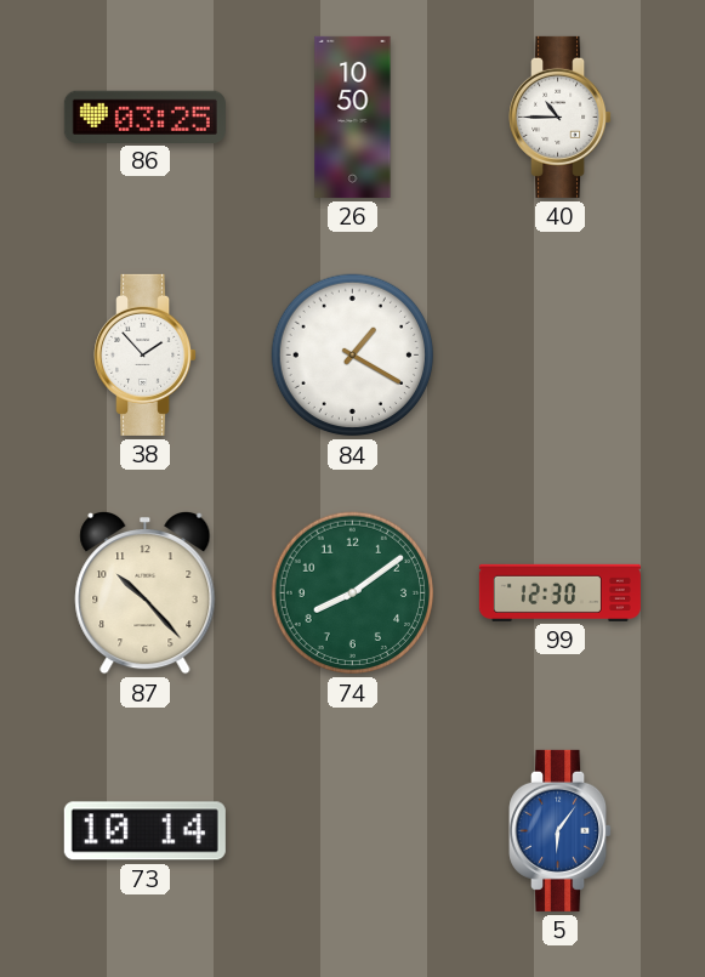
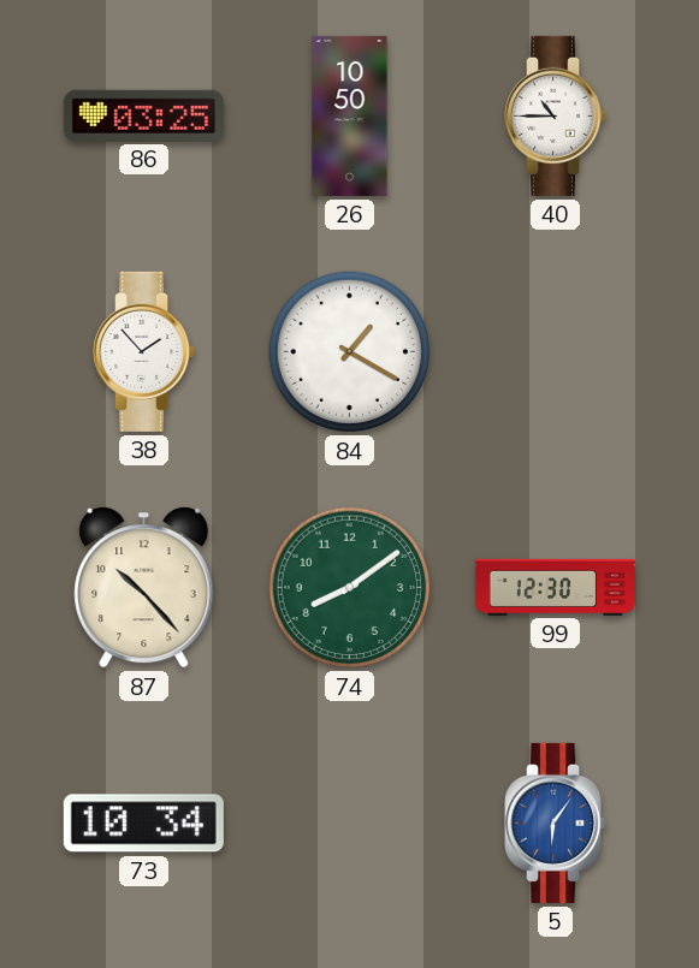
73: 10:14 -> 10:34 (143, 824)
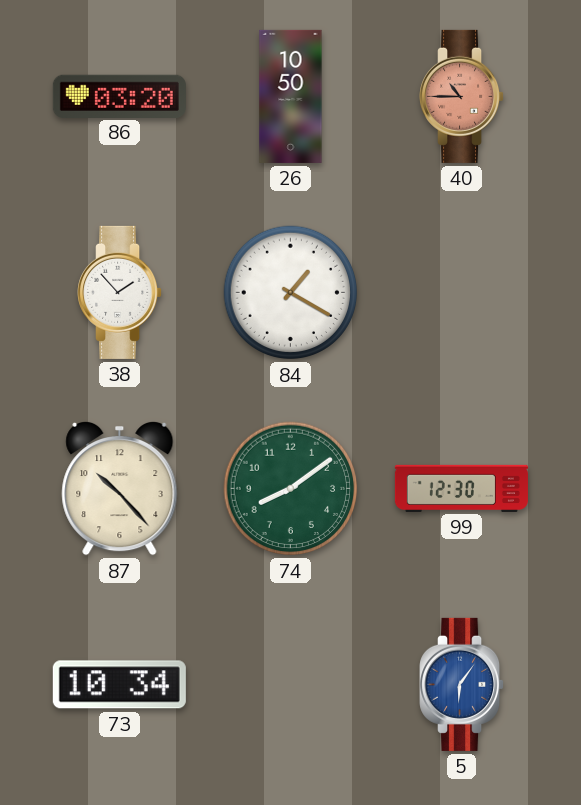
86: 03:25 -> 03:20 (119, 96)
40 dial: white -> salmon (462, 96)
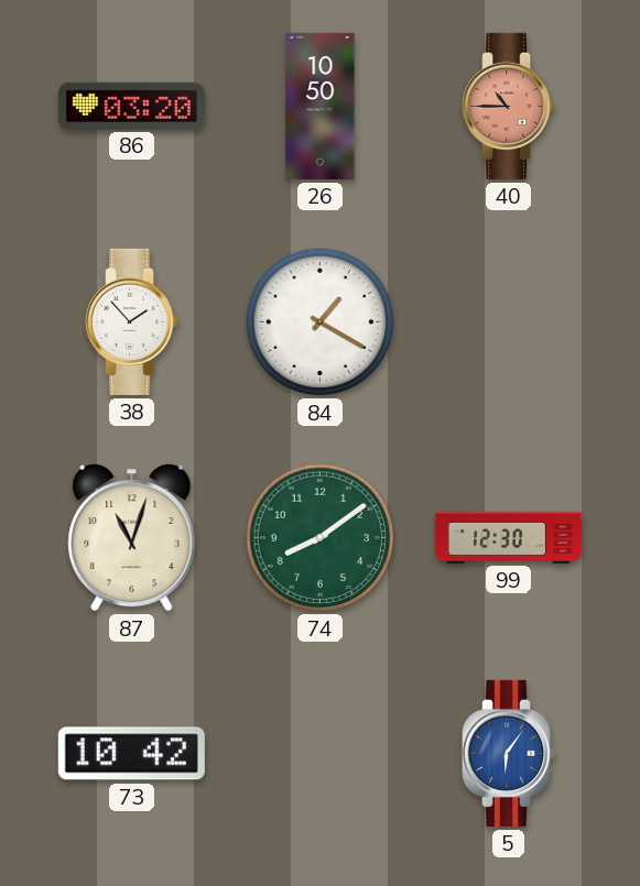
87: 10:23 -> 11:03 (132, 537)
73: 10:34 -> 10:42 (131, 754)
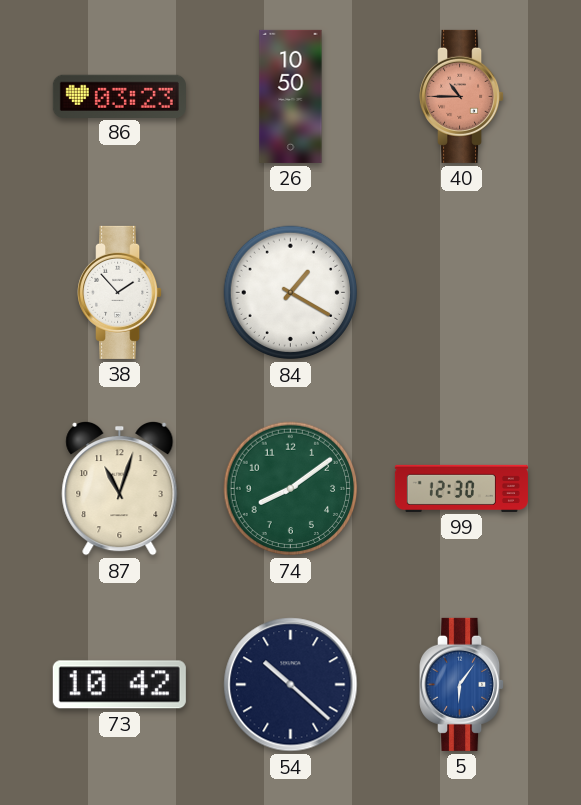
86: 03:20 -> 03:23 (119, 96)
54: none -> 10:22 (291, 685)
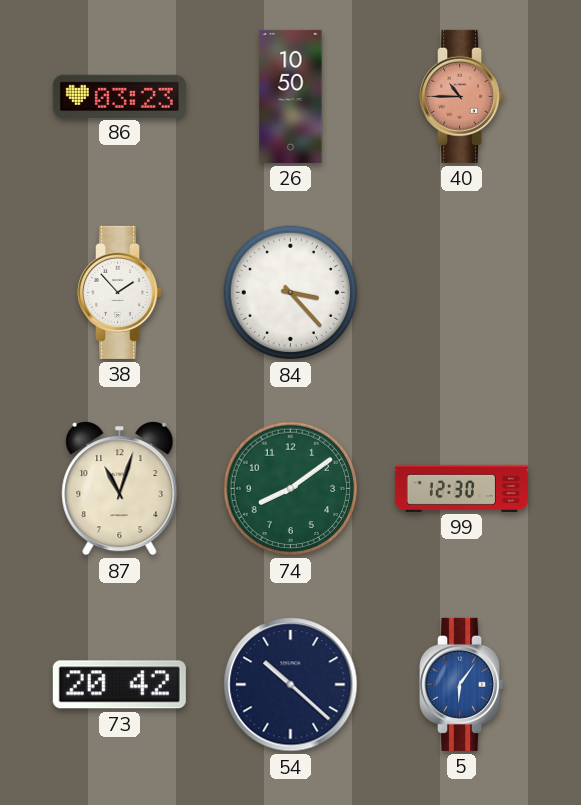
84: 1:20 -> 3:23 (291, 293)
73: 10:42 -> 20:42 (119, 685)
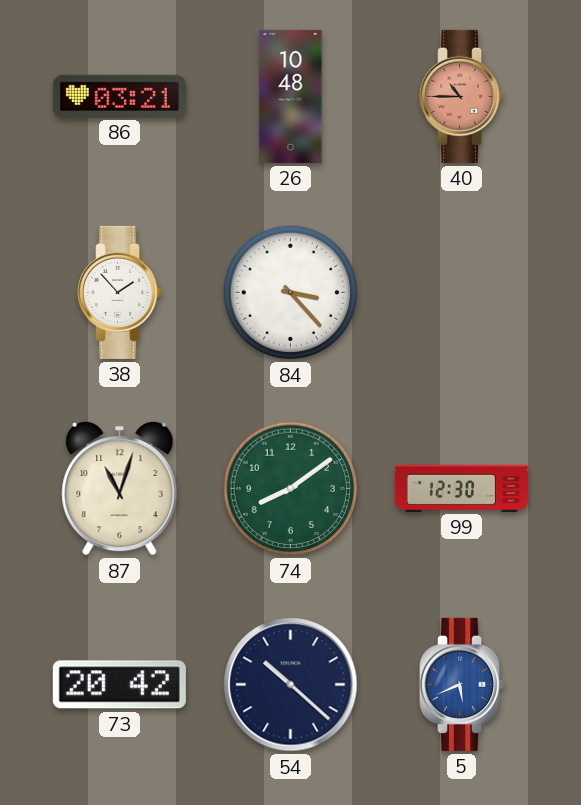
86: 03:23 -> 03:21 (119, 96)
26: 10:50 -> 10:48 (291, 96)
5: 6:06 -> 5:41 (462, 684)
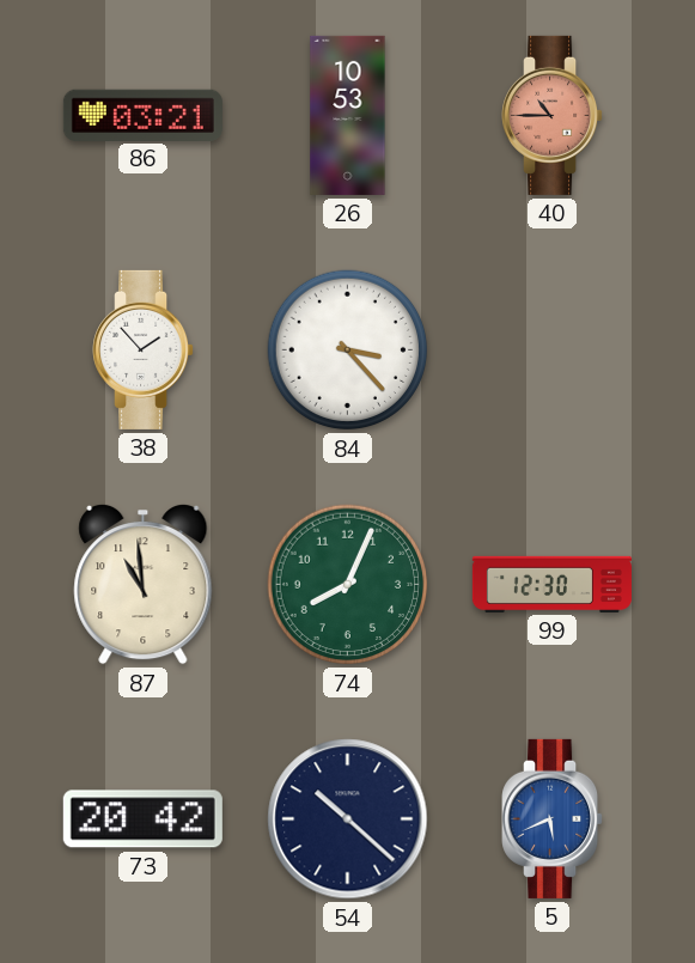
26: 10:48 -> 10:53 (348, 115)
87: 11:03 -> 10:59 (144, 584)
74: 8:09 -> 8:04 (348, 585)
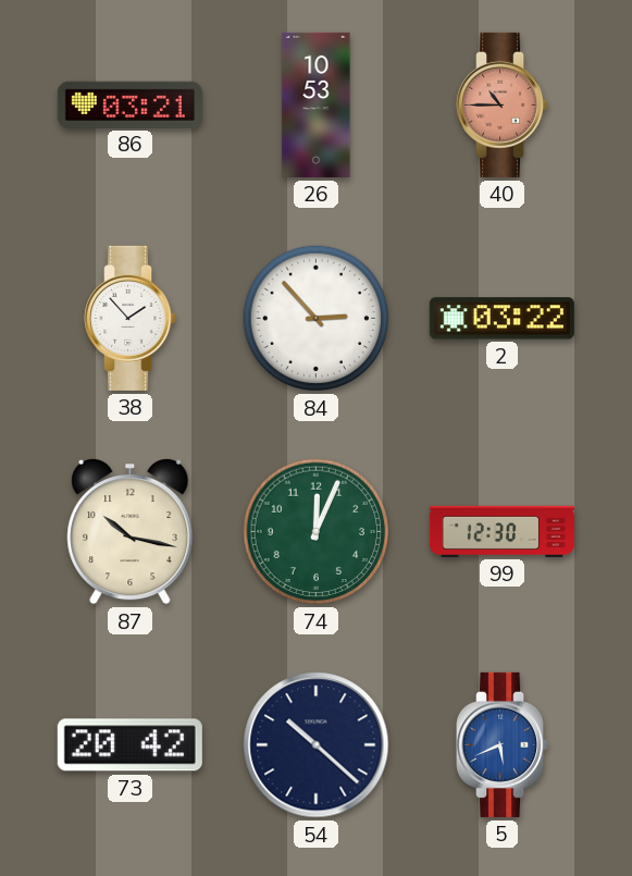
84: 3:23 -> 2:53 (317, 319)
2: none -> 03:22 (501, 319)
87: 10:59 -> 10:17 (131, 531)
74: 8:04 -> 12:04 (317, 532)
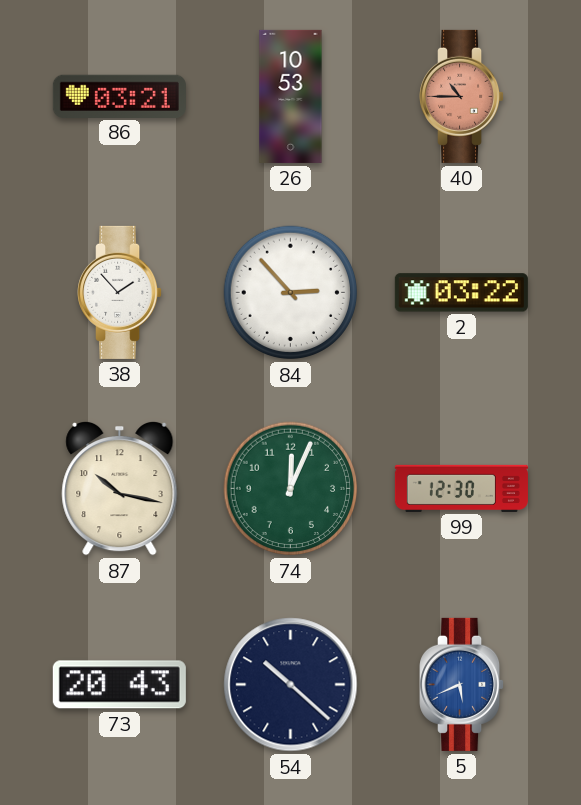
73: 20:42 -> 20:43 (119, 685)
